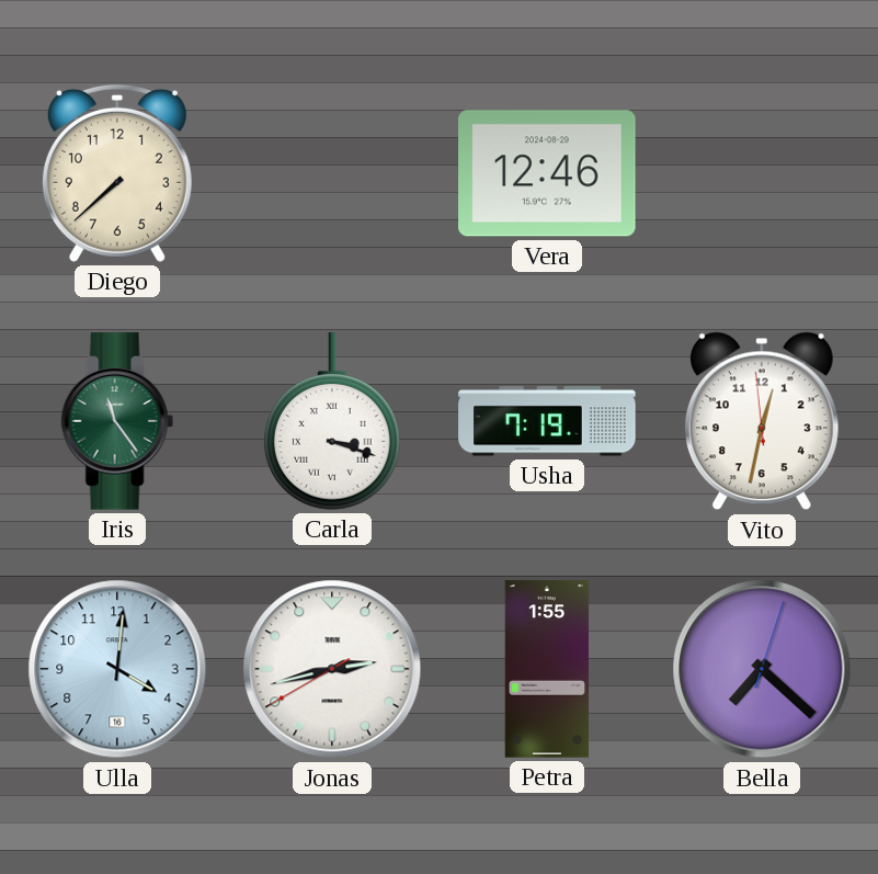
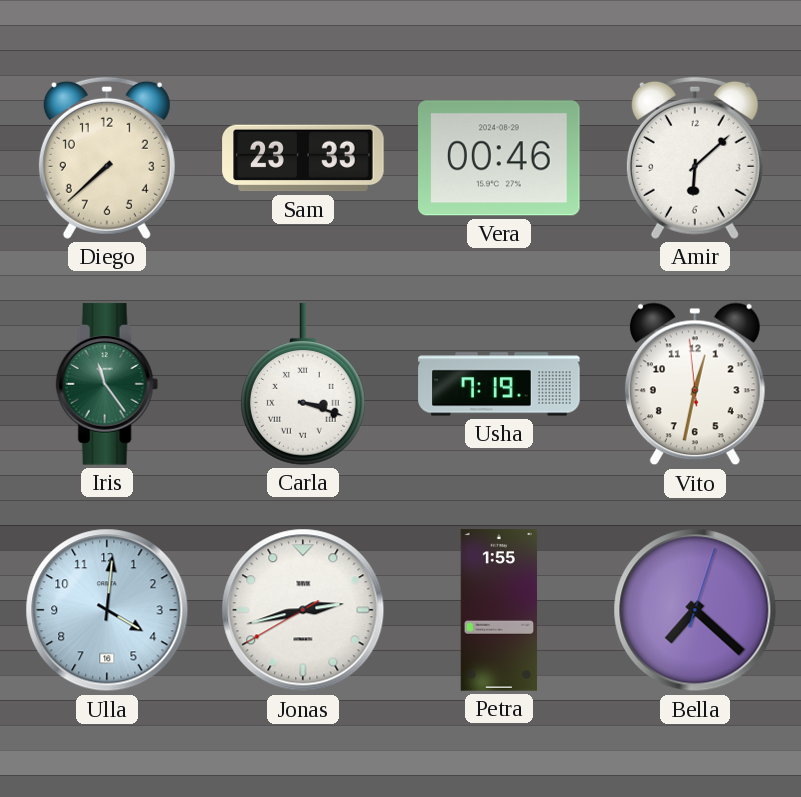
Sam: none -> 23:33 (303, 158)
Vera: 12:46 -> 00:46 (499, 158)
Amir: none -> 6:08 (695, 158)
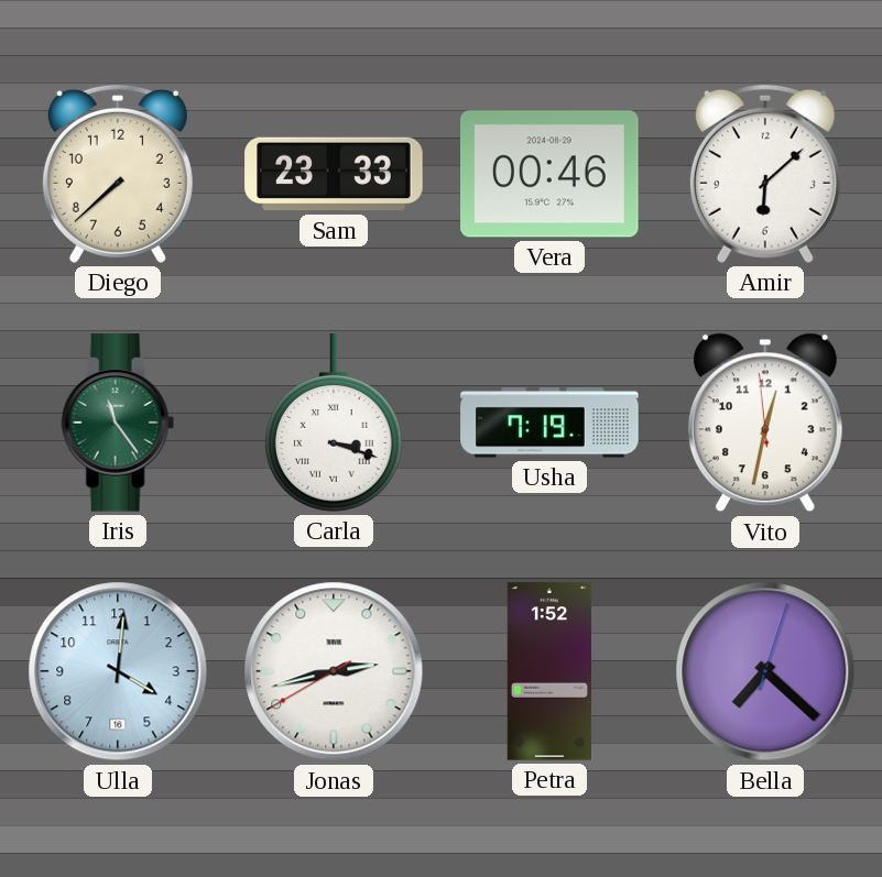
Petra: 1:55 -> 1:52 (549, 671)
